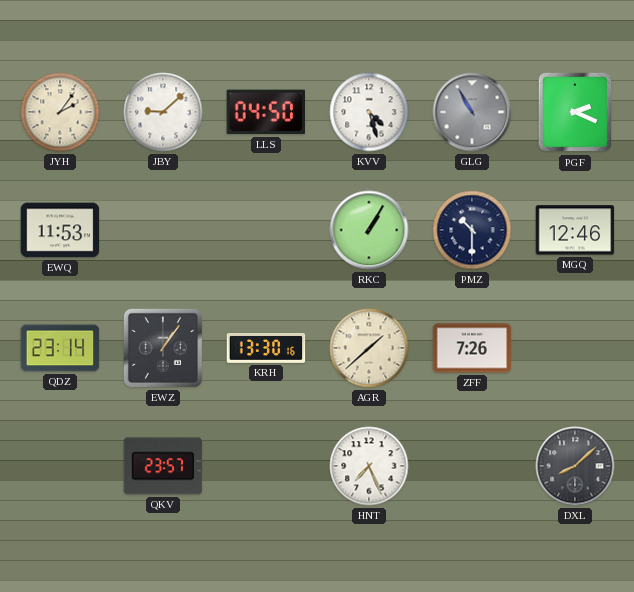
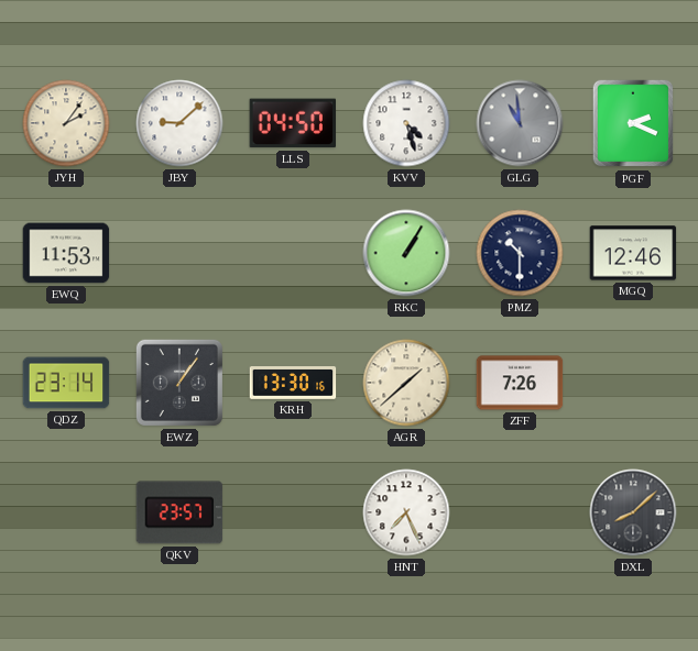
GLG: 10:55 -> 10:59 (520, 123)
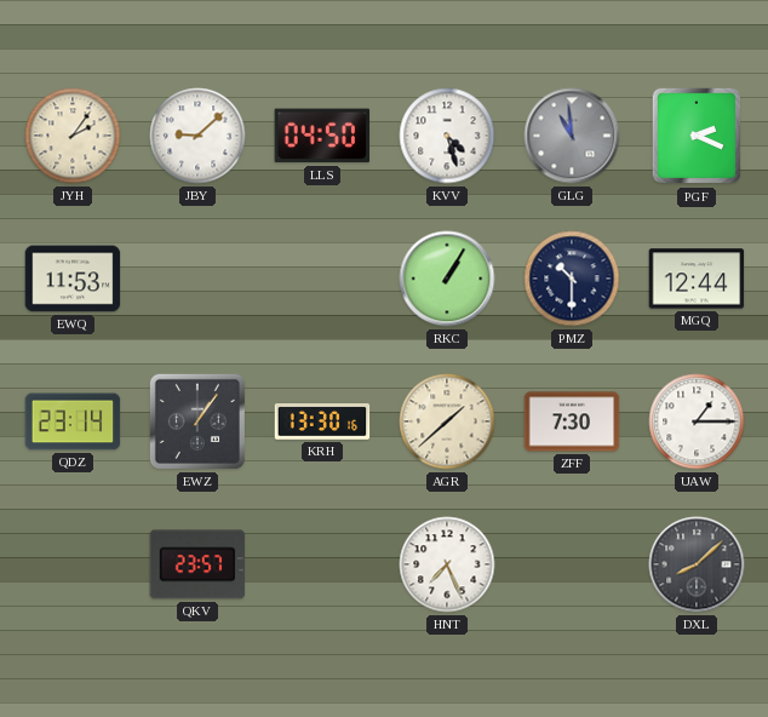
MGQ: 12:46 -> 12:44 (697, 279)
ZFF: 7:26 -> 7:30 (572, 421)
UAW: none -> 1:15 (697, 421)
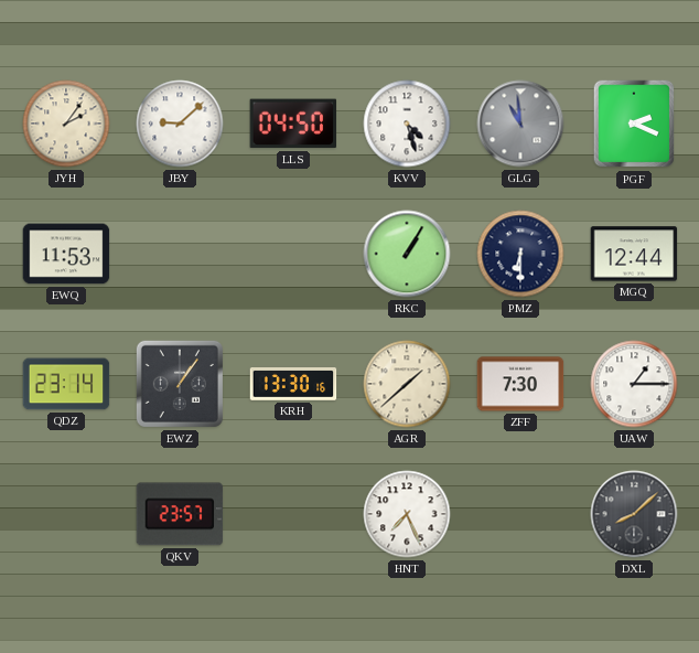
PMZ: 10:30 -> 6:30 (520, 254)
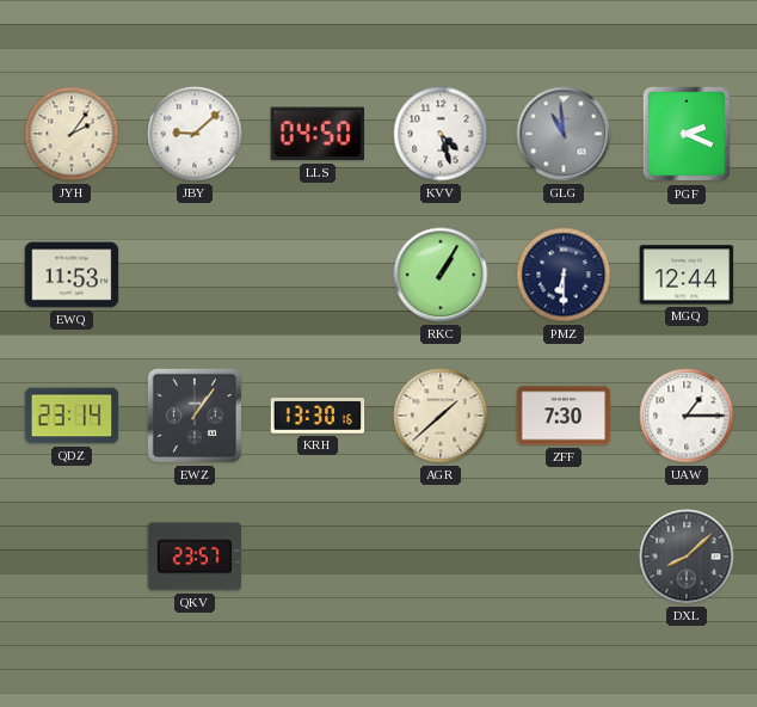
HNT: 7:26 -> none (407, 514)
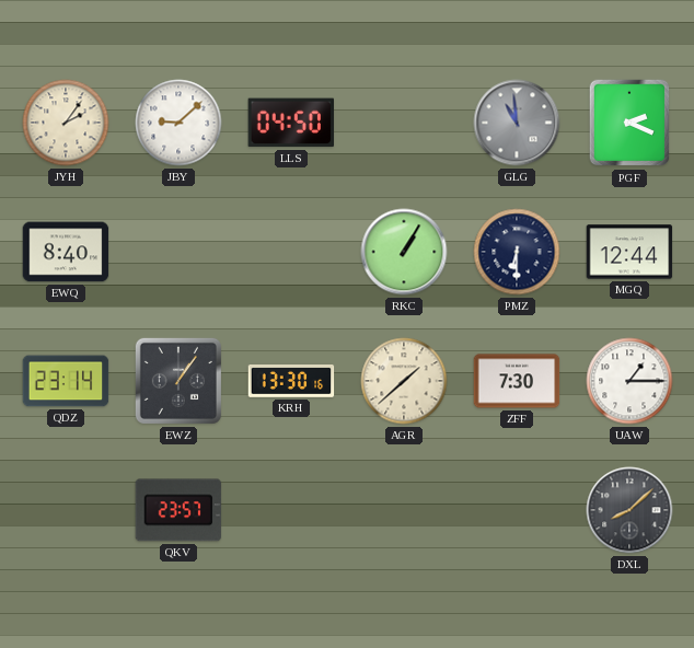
KVV: 4:27 -> none (441, 134)
EWQ: 11:53 -> 8:40 (66, 252)
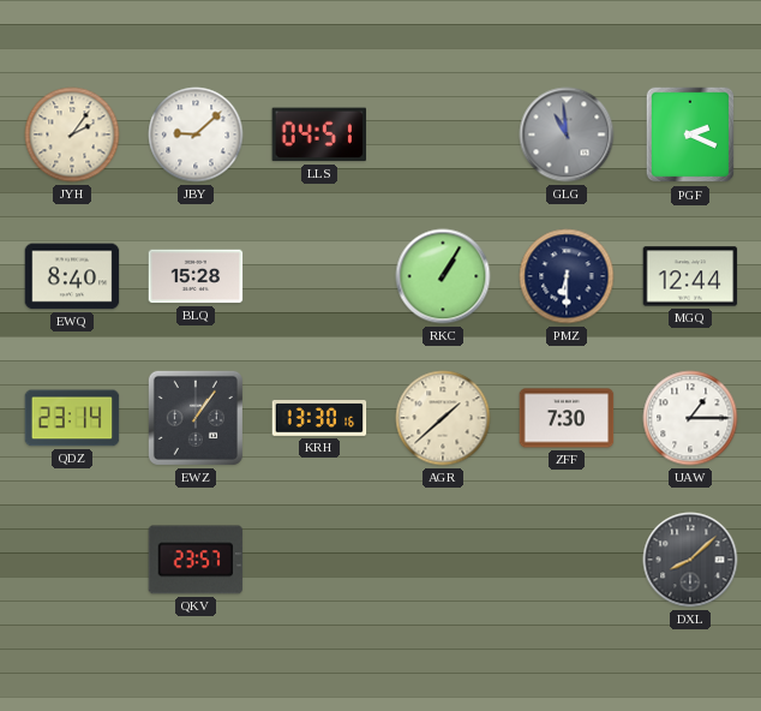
LLS: 04:50 -> 04:51 (319, 135)
BLQ: none -> 15:28 (196, 276)
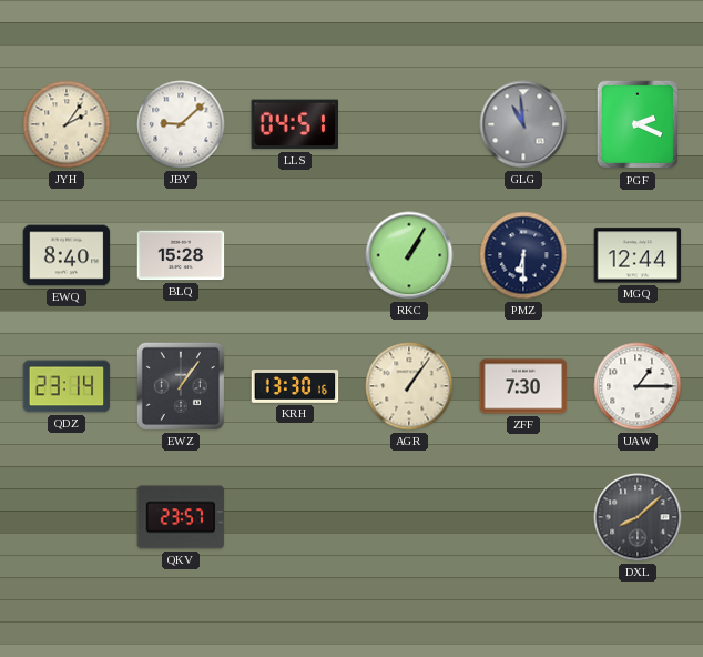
AGR: 1:38 -> 1:06 (409, 386)
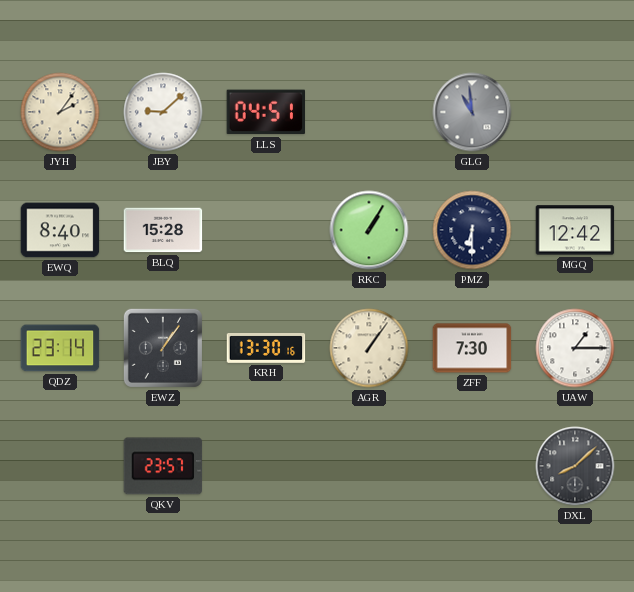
PGF: 2:19 -> none (638, 124)
MGQ: 12:44 -> 12:42 (575, 230)
